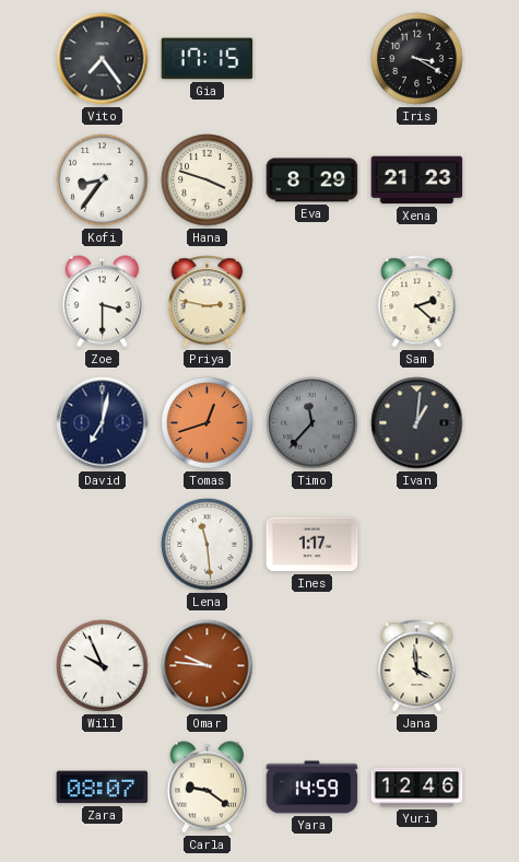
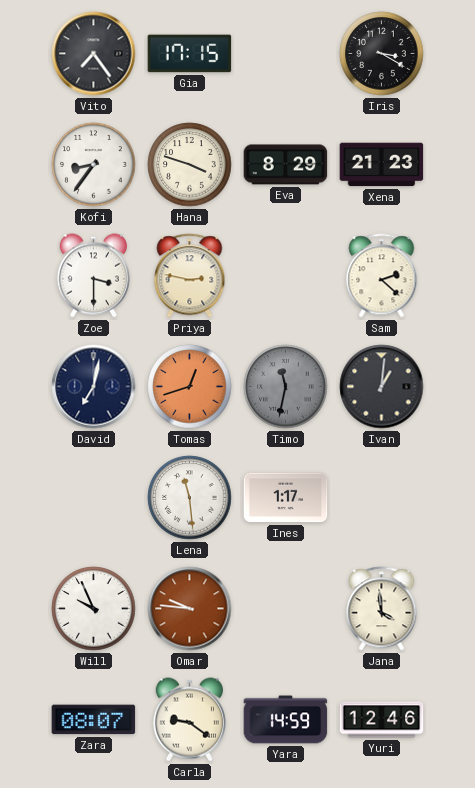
Timo: 11:37 -> 11:32 (286, 387)
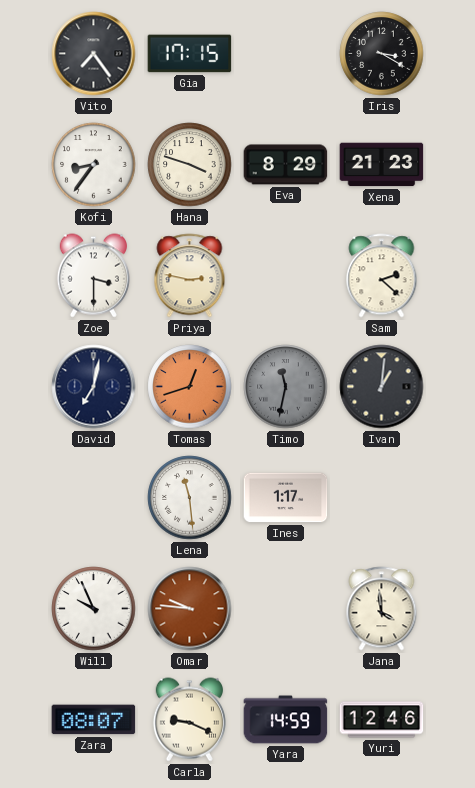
Carla: 9:21 -> 9:19 (189, 720)
